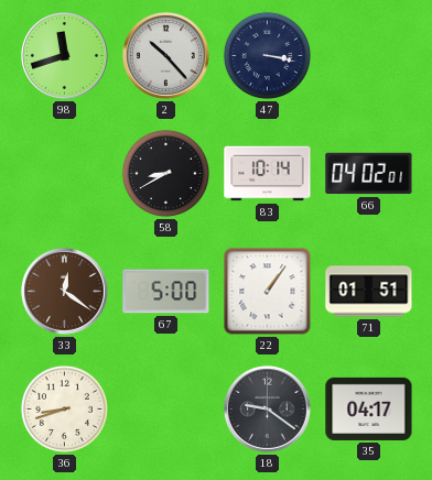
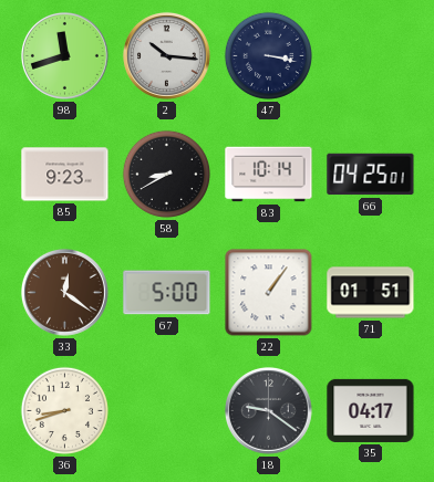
2: 10:23 -> 10:16 (166, 55)
85: none -> 9:23 (65, 175)
66: 04:02 -> 04:25 (371, 175)
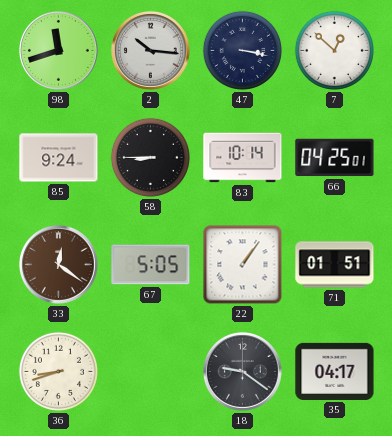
7: none -> 12:52 (334, 50)
85: 9:23 -> 9:24 (59, 158)
58: 8:40 -> 8:45 (150, 157)
67: 5:00 -> 5:05 (151, 265)
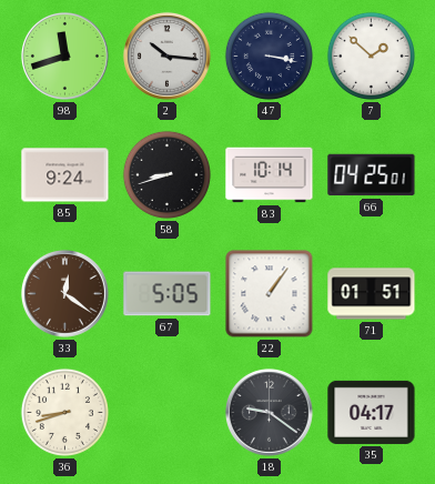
7: 12:52 -> 1:52 (371, 56)
58: 8:45 -> 8:42 (166, 174)
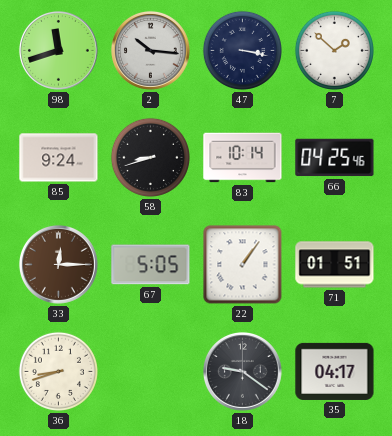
66: 04:25:01 -> 04:25:46 (335, 158)
33: 12:21 -> 12:15 (58, 264)
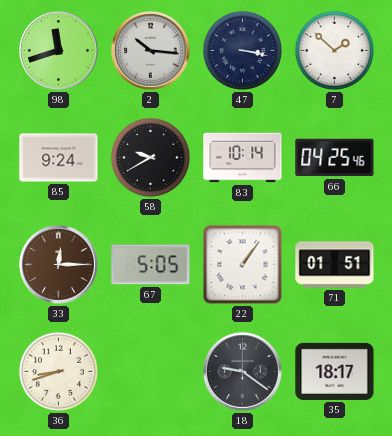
58: 8:42 -> 9:40 (150, 157)
35: 04:17 -> 18:17 (335, 371)
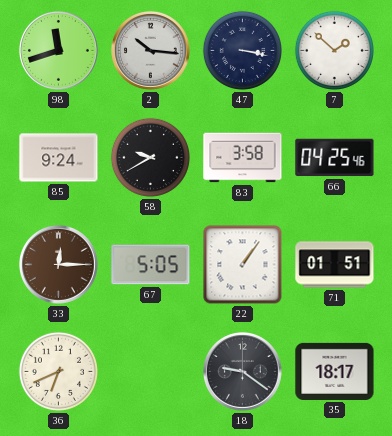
83: 10:14 -> 3:58 (243, 158)
36: 8:42 -> 6:41 (58, 371)
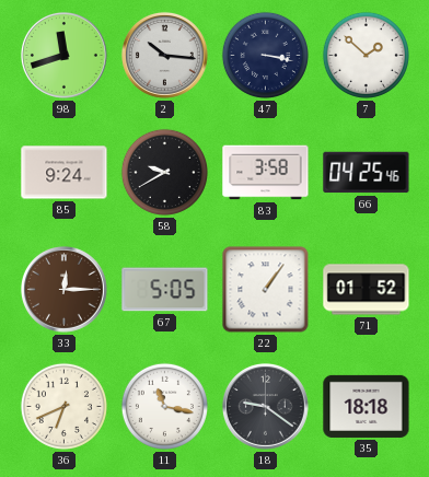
71: 01:51 -> 01:52 (367, 290)
11: none -> 11:17 (164, 406)
35: 18:17 -> 18:18 (367, 406)
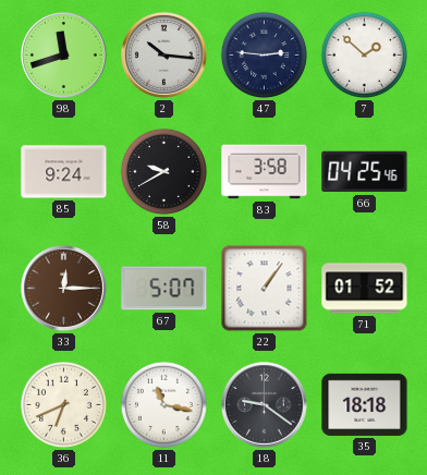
47: 3:17 -> 2:46 (264, 54)
67: 5:05 -> 5:07 (164, 289)
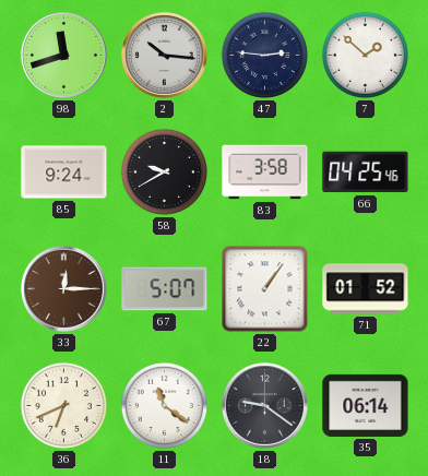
11: 11:17 -> 11:21 (164, 405)
35: 18:18 -> 06:14 (366, 405)
